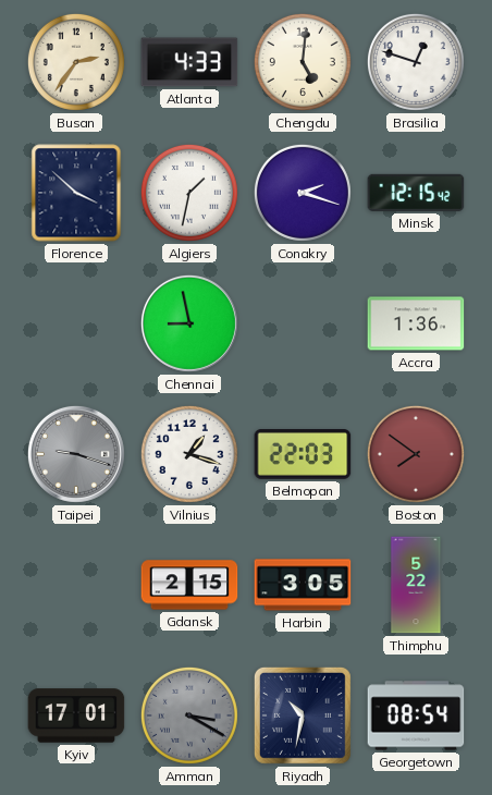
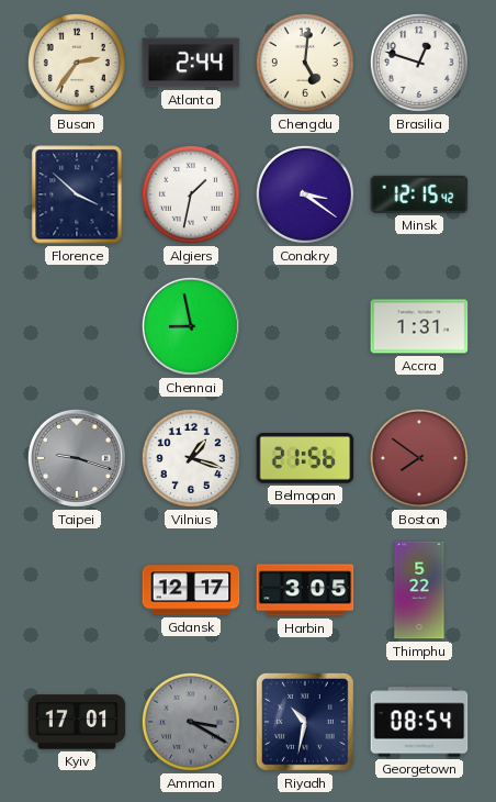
Atlanta: 4:33 -> 2:44 (191, 63)
Conakry: 2:18 -> 3:21 (305, 194)
Accra: 1:36 -> 1:31 (419, 326)
Belmopan: 22:03 -> 21:56 (305, 459)
Gdansk: 2:15 -> 12:17 (191, 590)
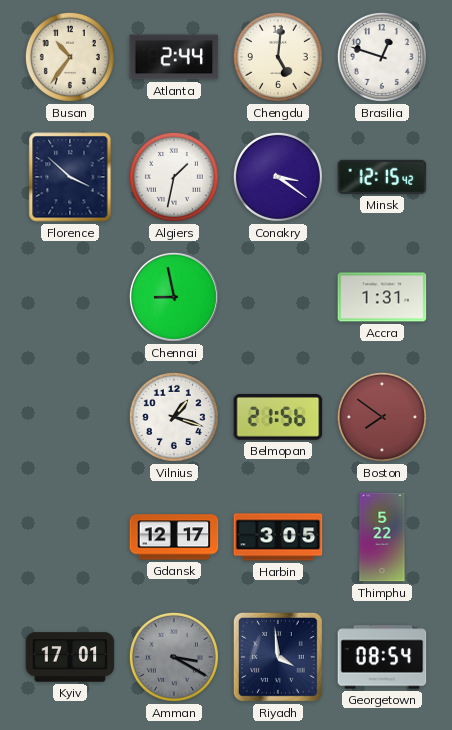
Busan: 2:36 -> 10:36 (70, 57)
Taipei: 9:18 -> none (77, 458)
Riyadh: 10:32 -> 3:59 (278, 657)
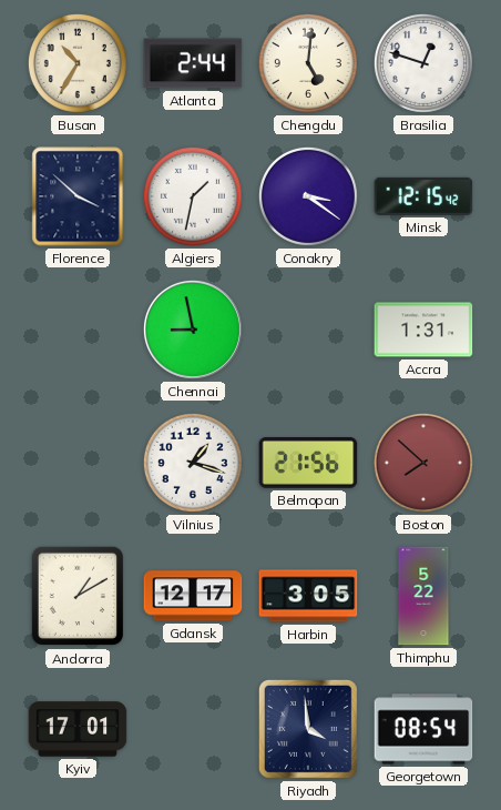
Busan: 10:36 -> 10:35 (78, 63)
Boston: 7:51 -> 7:52 (423, 463)
Andorra: none -> 1:10 (78, 596)
Amman: 3:20 -> none (174, 657)
